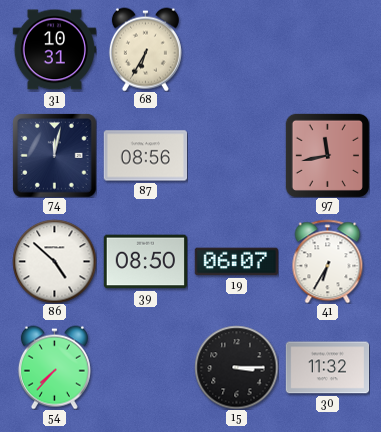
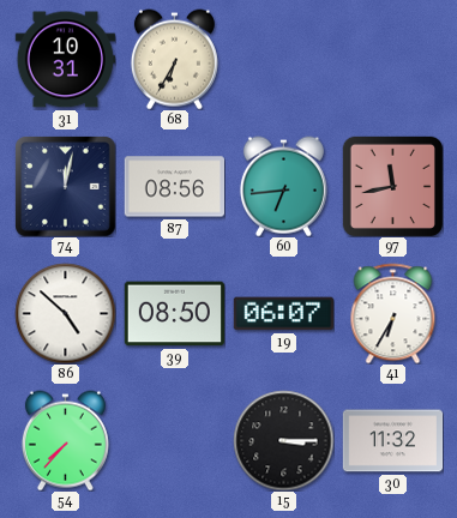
60: none -> 6:44 (283, 186)
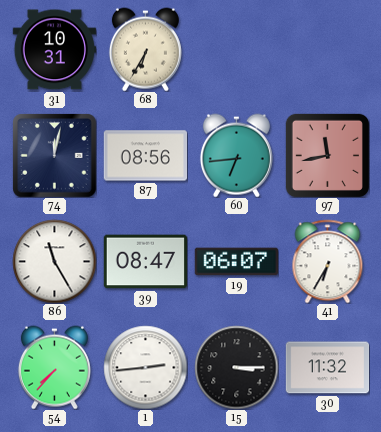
86: 4:52 -> 11:25 (54, 261)
39: 08:50 -> 08:47 (145, 262)
1: none -> 2:44 (145, 367)
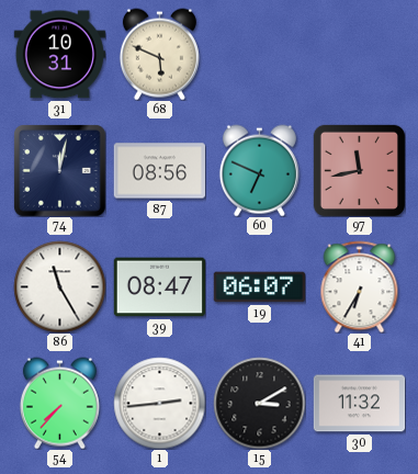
68: 6:35 -> 5:49 (159, 54)
60: 6:44 -> 6:49 (259, 170)
15: 3:15 -> 3:10 (259, 403)
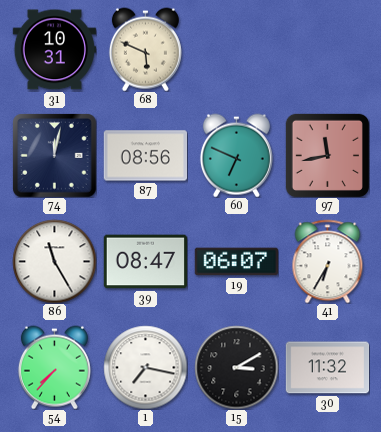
1: 2:44 -> 7:17 (145, 367)
